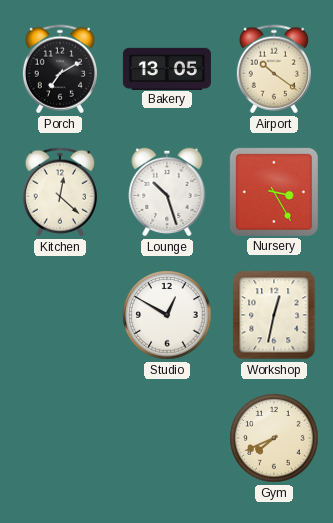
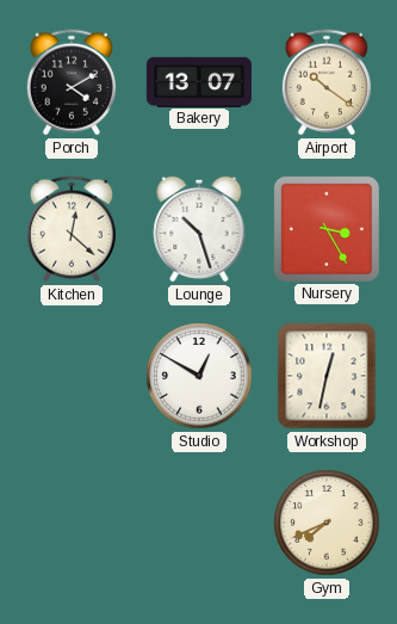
Porch: 7:10 -> 4:10 (72, 82)
Bakery: 13:05 -> 13:07 (199, 81)
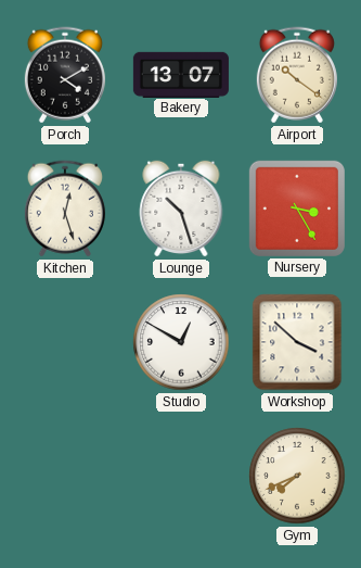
Kitchen: 12:22 -> 12:27 (65, 209)
Workshop: 12:32 -> 3:52 (297, 342)
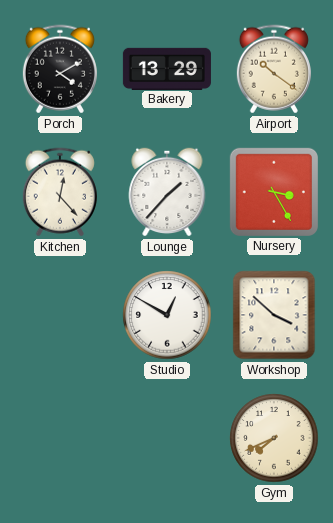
Bakery: 13:07 -> 13:29 (167, 68)
Kitchen: 12:27 -> 12:23 (60, 192)
Lounge: 10:27 -> 1:37 (167, 192)
